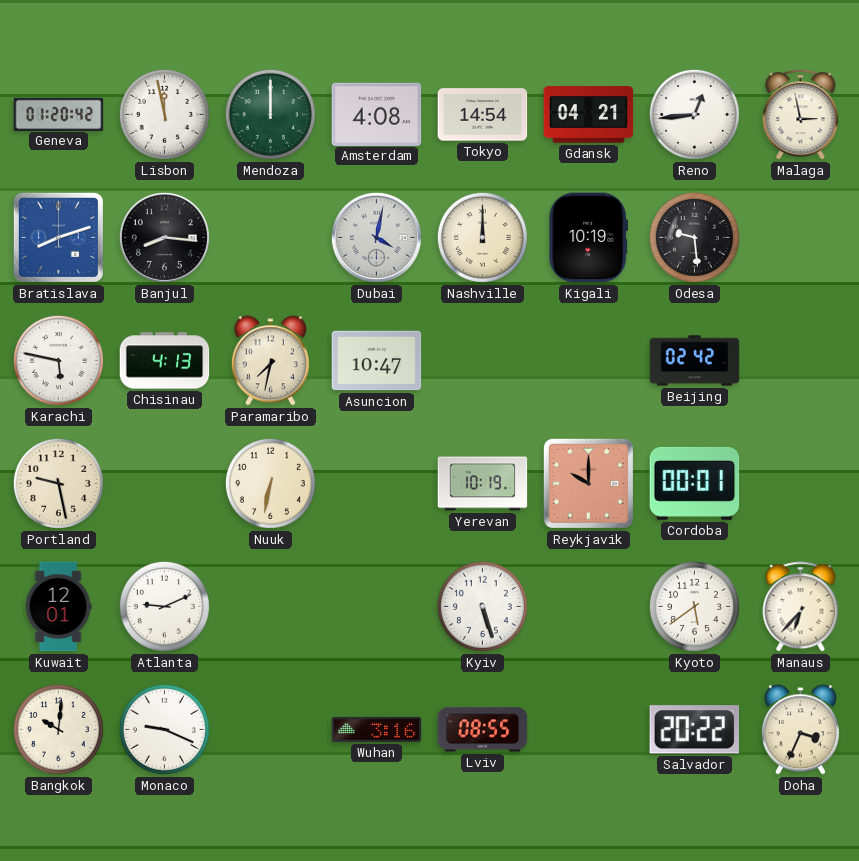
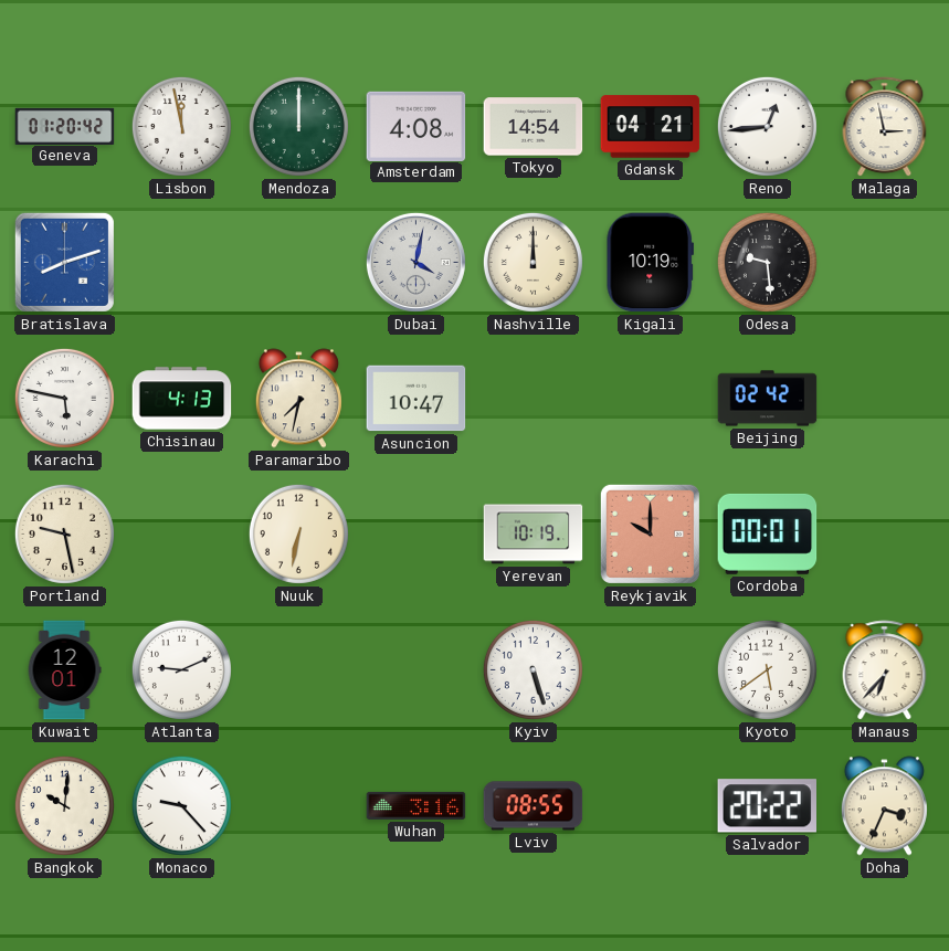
Banjul: 8:16 -> none (164, 237)
Monaco: 9:19 -> 9:23 (181, 805)
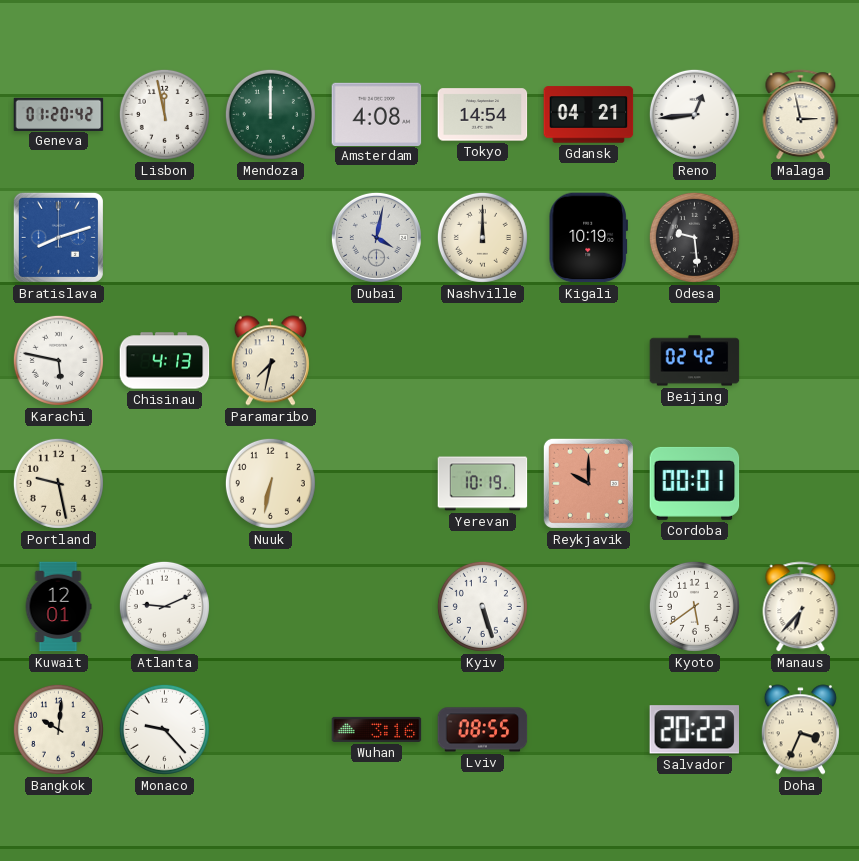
Asuncion: 10:47 -> none (416, 399)
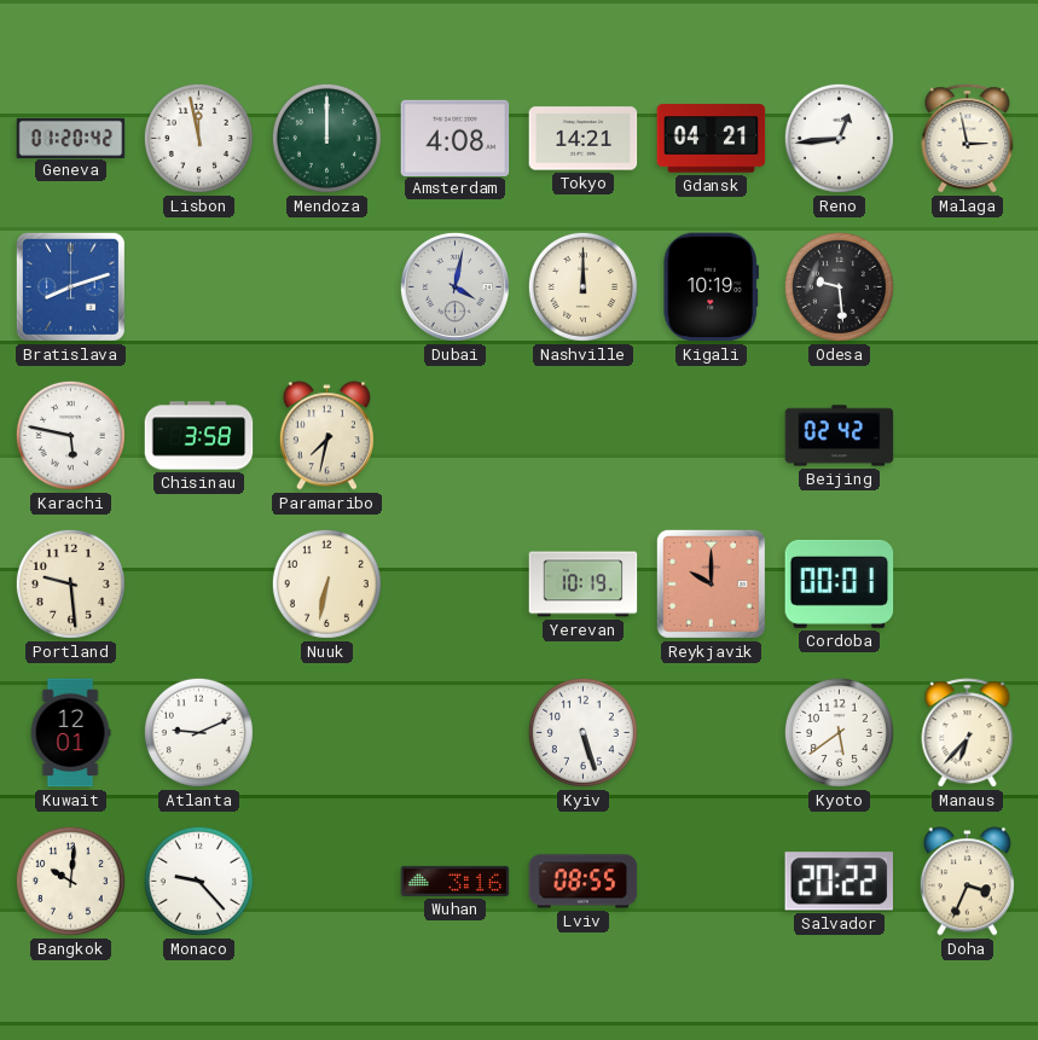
Tokyo: 14:54 -> 14:21 (584, 139)
Chisinau: 4:13 -> 3:58 (199, 436)
Portland: 9:28 -> 9:29 (70, 583)
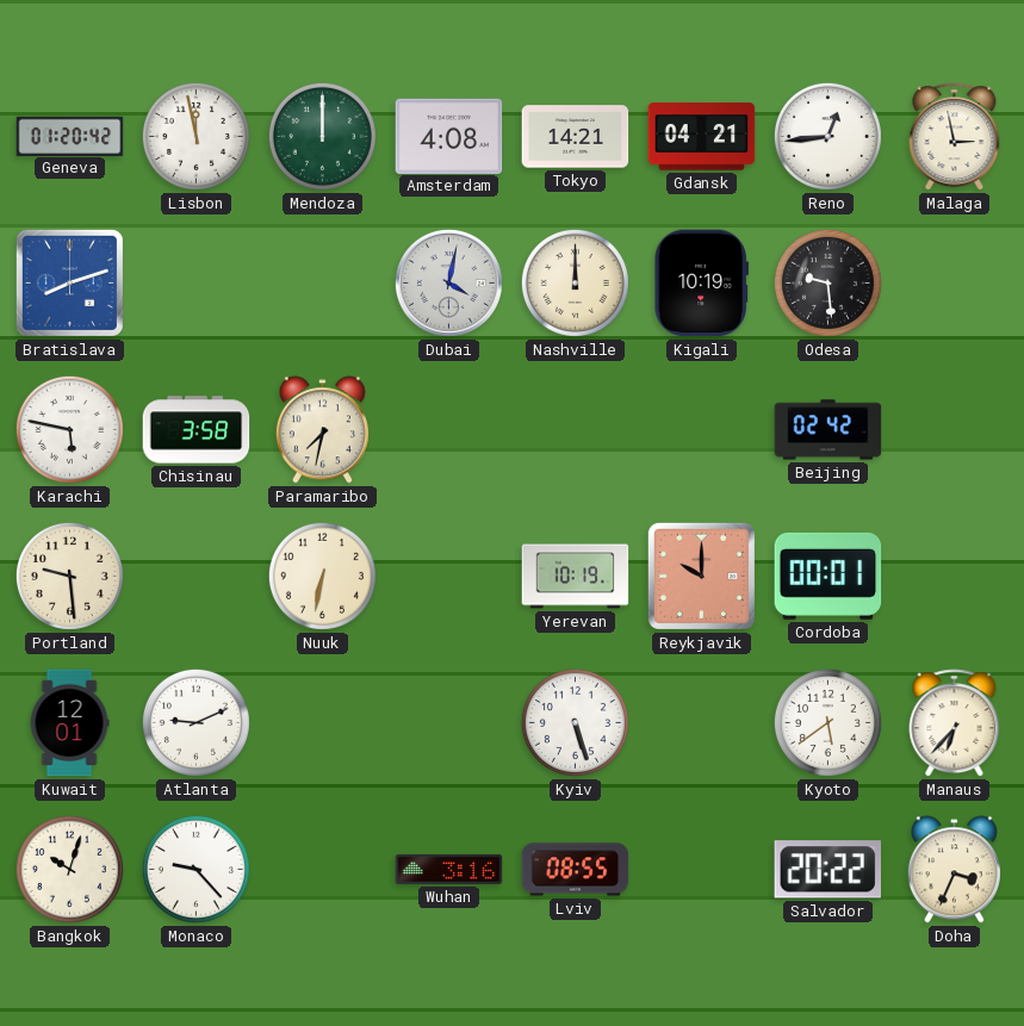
Bangkok: 10:01 -> 10:03 (69, 869)
